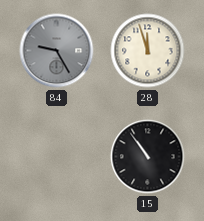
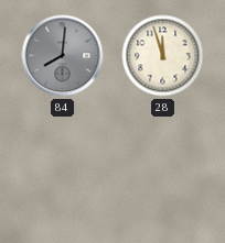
84: 9:25 -> 8:01 (63, 56)
15: 10:54 -> none (148, 157)
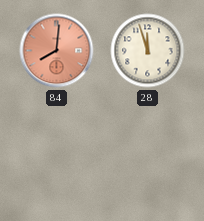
84 dial: grey -> salmon (57, 51)
